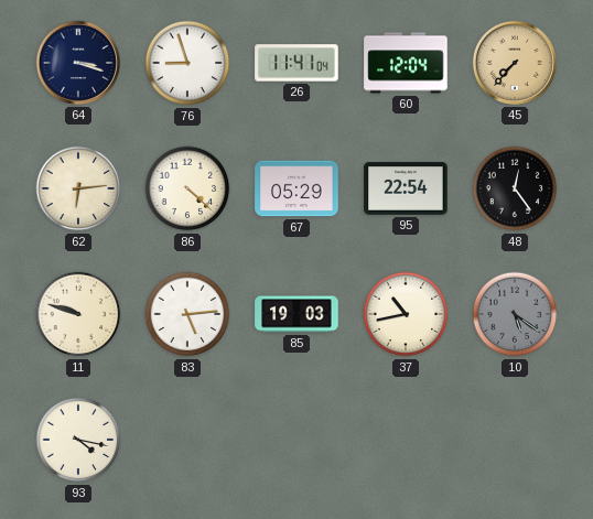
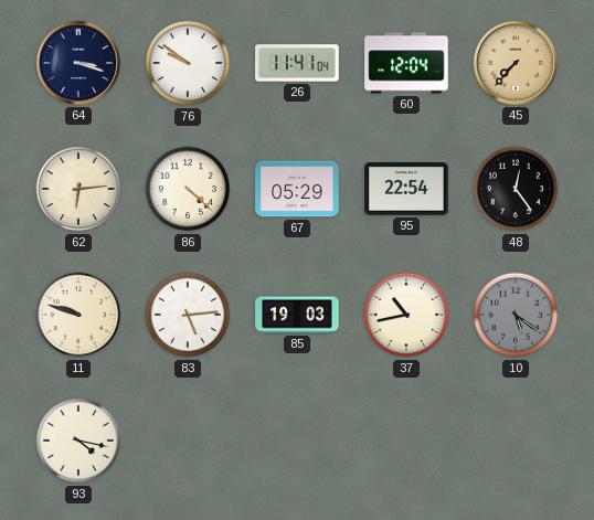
76: 8:57 -> 9:51 (188, 63)
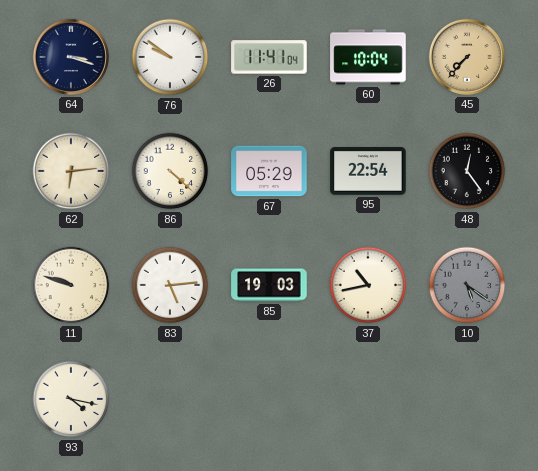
60: 12:04 -> 10:04 (368, 57)
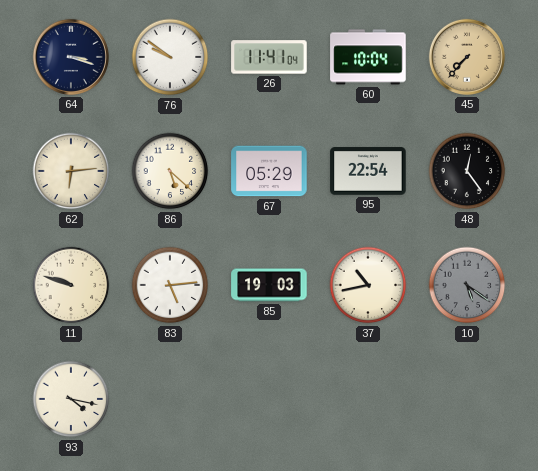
86: 4:22 -> 5:22 (170, 171)
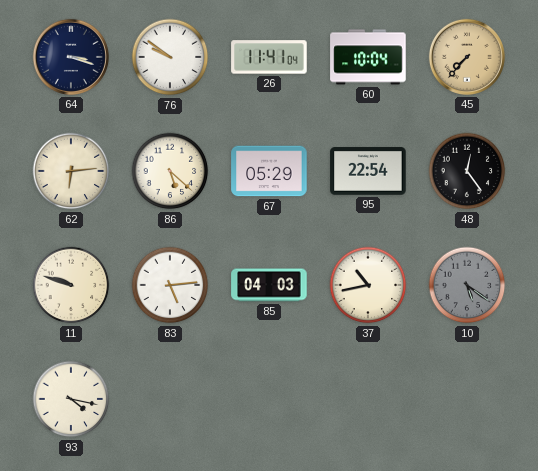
85: 19:03 -> 04:03 (269, 285)
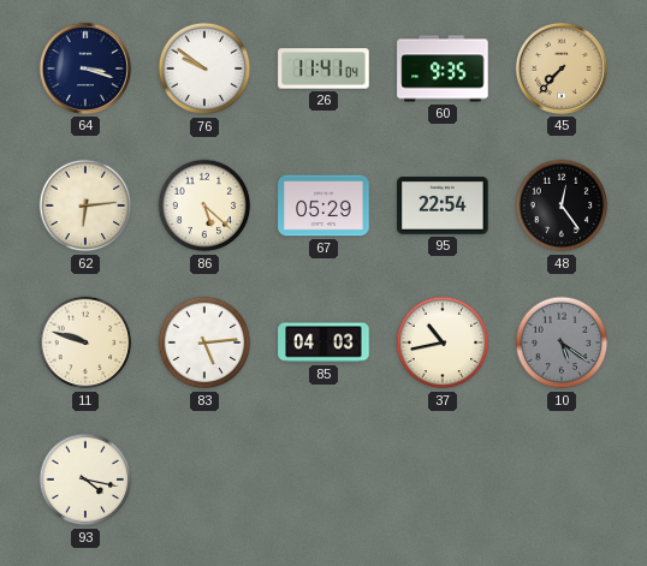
60: 10:04 -> 9:35 (443, 68)
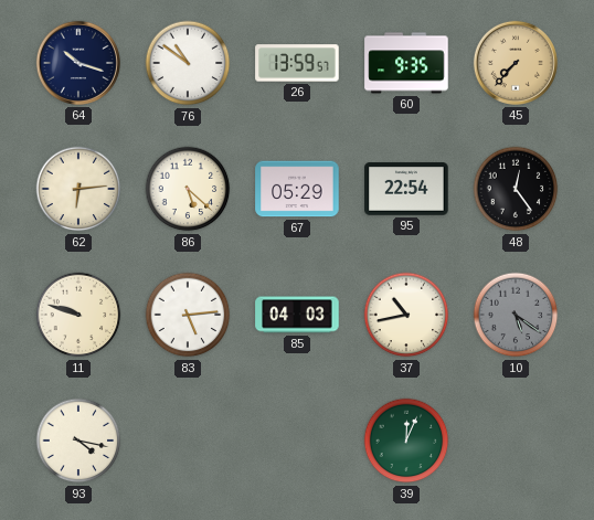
64: 3:18 -> 10:18 (78, 63)
76: 9:51 -> 10:51 (188, 63)
26: 11:41 -> 13:59 (297, 63)
39: none -> 12:04 (406, 441)
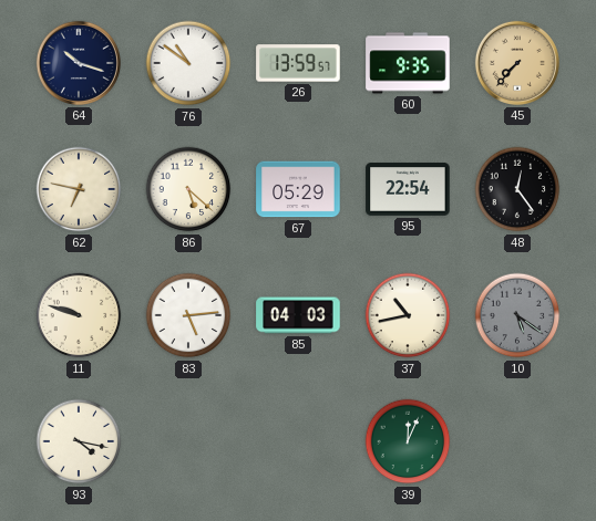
62: 6:14 -> 6:47 (79, 189)
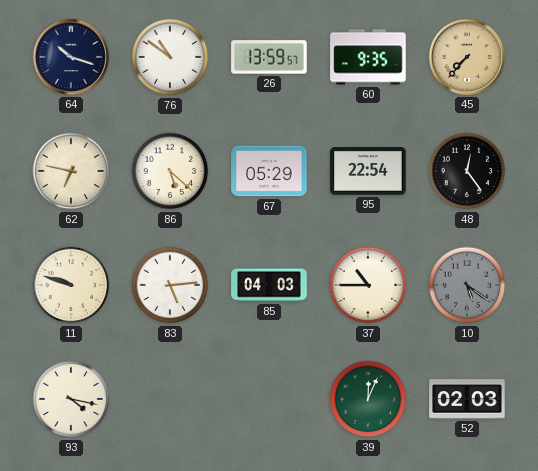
37: 10:43 -> 10:45 (368, 285)
52: none -> 02:03 (467, 399)
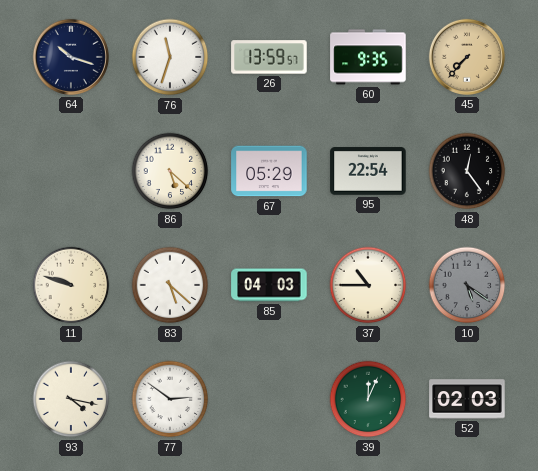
76: 10:51 -> 11:33 (170, 57)
62: 6:47 -> none (71, 171)
83: 5:14 -> 5:22 (170, 285)
77: none -> 2:51 (170, 399)
